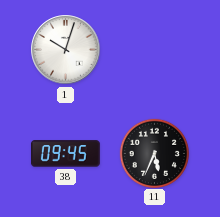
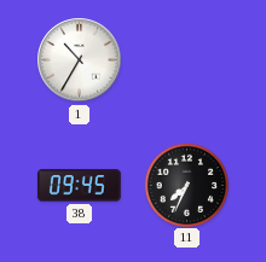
1: 10:03 -> 10:35 (80, 60)
11: 5:34 -> 7:34 (186, 185)
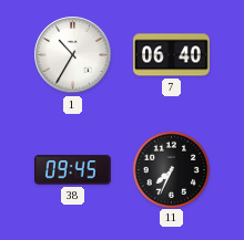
7: none -> 06:40 (171, 55)
